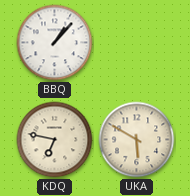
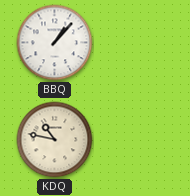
KDQ: 6:47 -> 10:47 (55, 140)
UKA: 5:50 -> none (137, 140)
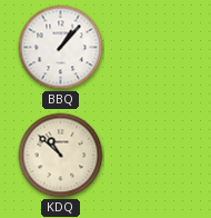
KDQ: 10:47 -> 10:52 (61, 156)
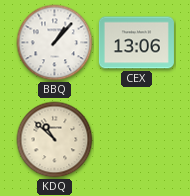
CEX: none -> 13:06 (136, 43)
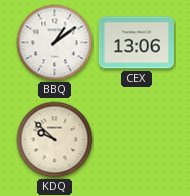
BBQ: 1:07 -> 1:09 (55, 43)
KDQ: 10:52 -> 9:52 (55, 140)
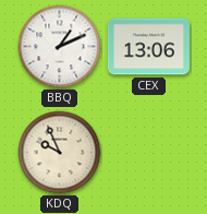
BBQ: 1:09 -> 1:11 (60, 47)
KDQ: 9:52 -> 9:56 (60, 153)
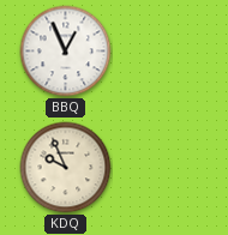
BBQ: 1:11 -> 12:56 (66, 52)
CEX: 13:06 -> none (148, 47)
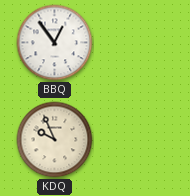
BBQ: 12:56 -> 12:54 (55, 43)
